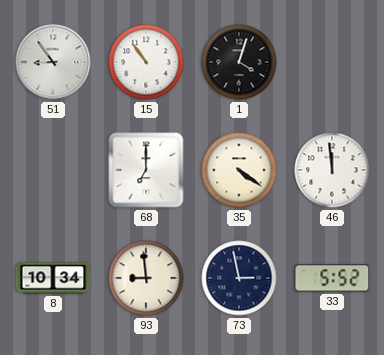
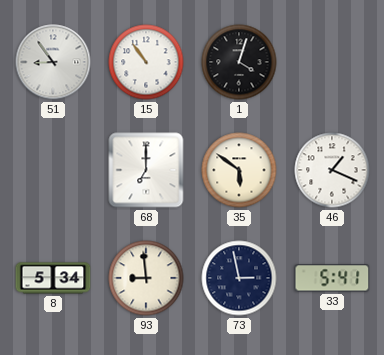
35: 4:21 -> 5:51 (239, 170)
46: 11:59 -> 1:19 (332, 170)
8: 10:34 -> 5:34 (53, 278)
33: 5:52 -> 5:41 (332, 278)
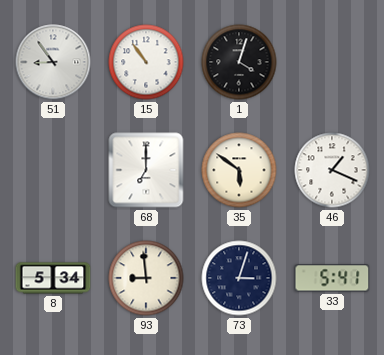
73: 2:58 -> 3:03 (239, 278)
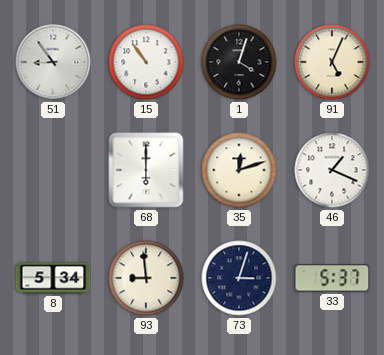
91: none -> 5:04 (332, 62)
68: 7:00 -> 6:00 (146, 170)
35: 5:51 -> 12:12 (239, 170)
33: 5:41 -> 5:37 (332, 278)
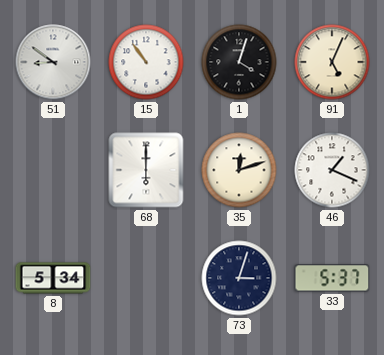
51: 8:54 -> 8:51 (53, 62)
93: 8:59 -> none (146, 278)
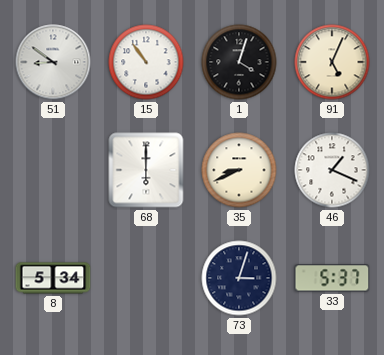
35: 12:12 -> 8:41 (239, 170)
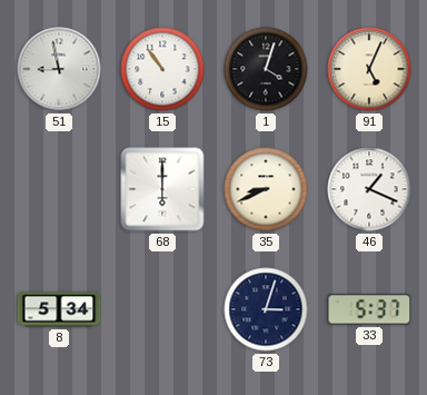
51: 8:51 -> 8:58 (59, 69)
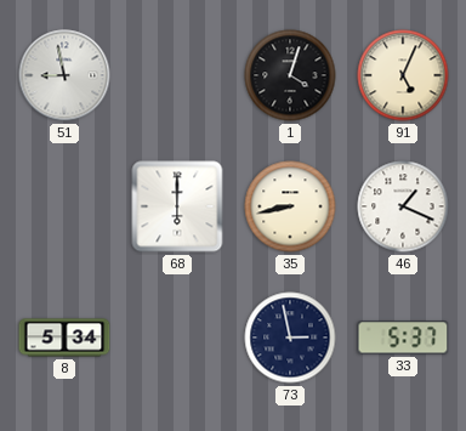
15: 10:54 -> none (162, 69)
35: 8:41 -> 8:43 (290, 206)
73: 3:03 -> 2:58 (290, 338)
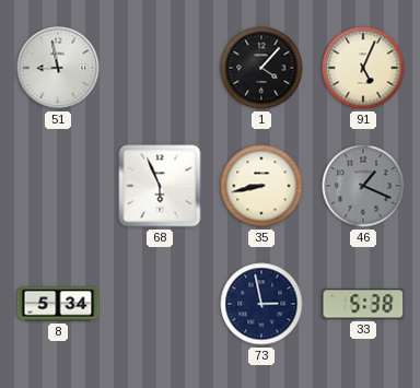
1: 4:03 -> 4:07 (261, 68)
68: 6:00 -> 5:56 (160, 186)
46 dial: white -> grey (363, 186)
33: 5:37 -> 5:38 (363, 304)
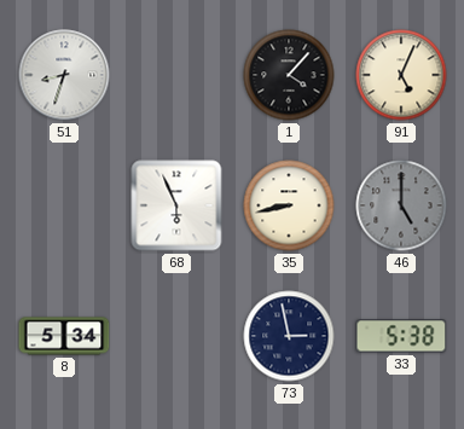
51: 8:58 -> 8:33 (64, 75)
46: 1:19 -> 5:00 (401, 205)
